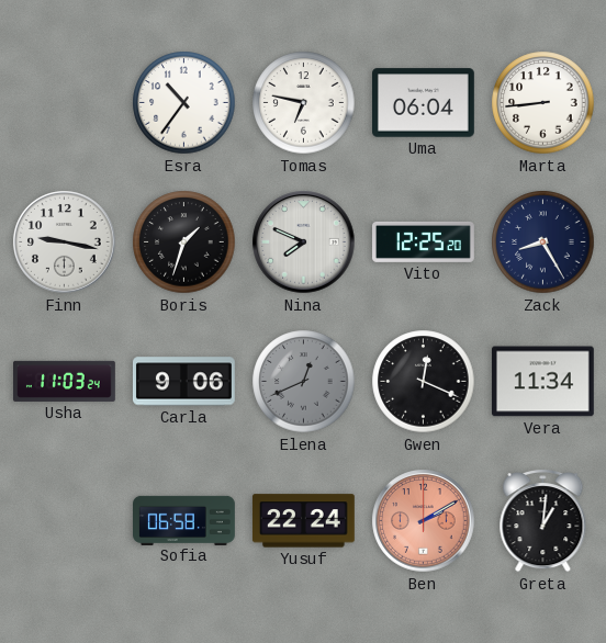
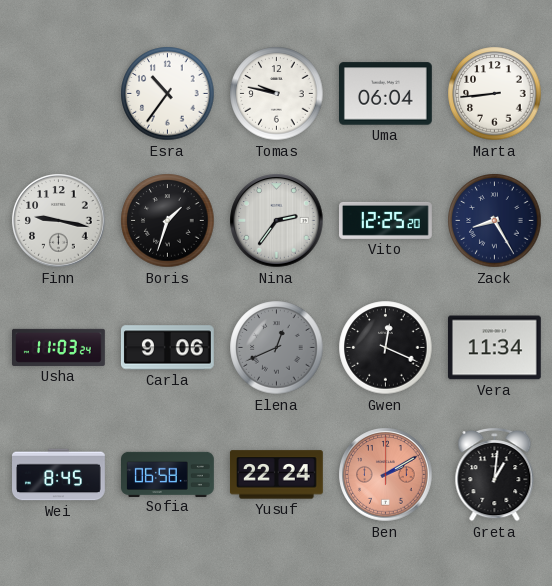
Tomas: 6:47 -> 9:47 (277, 94)
Nina: 7:49 -> 2:36 (277, 221)
Wei: none -> 8:45 (59, 475)
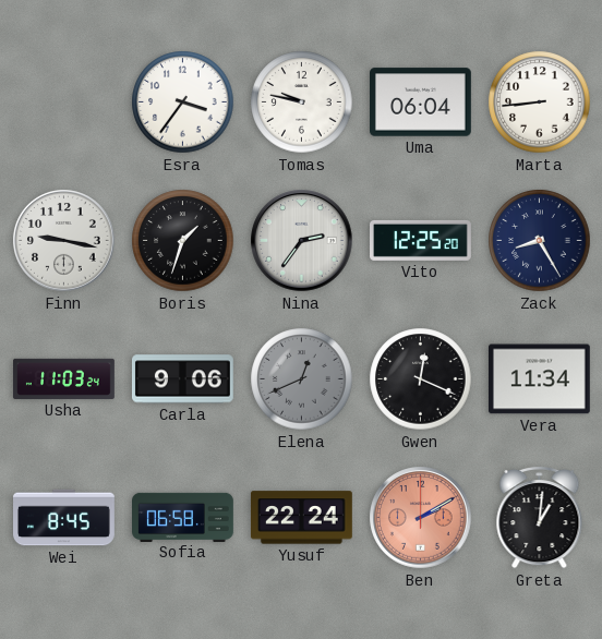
Esra: 10:36 -> 3:36 (183, 103)
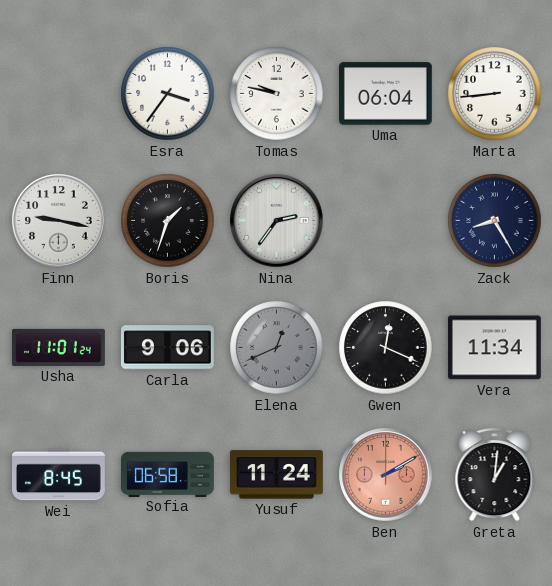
Vito: 12:25 -> none (421, 240)
Usha: 11:03 -> 11:01 (59, 347)
Yusuf: 22:24 -> 11:24 (276, 475)
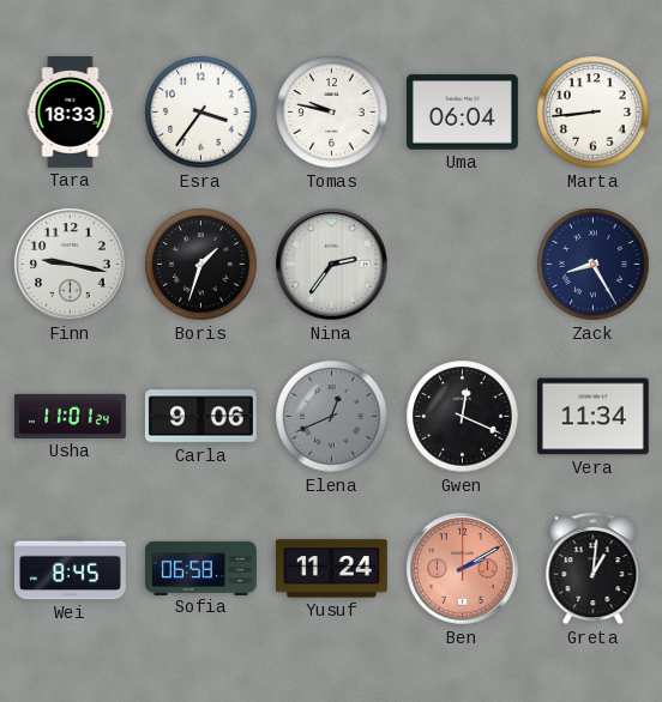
Tara: none -> 18:33 (71, 113)
